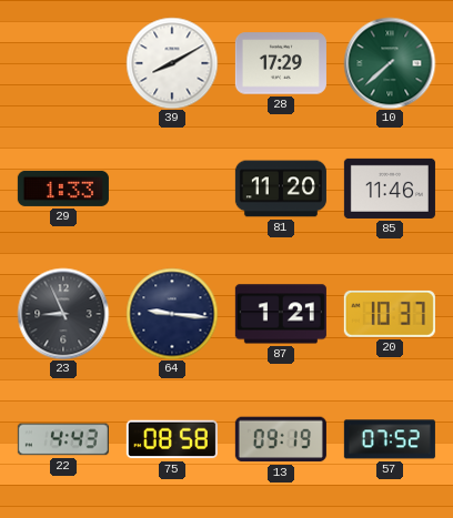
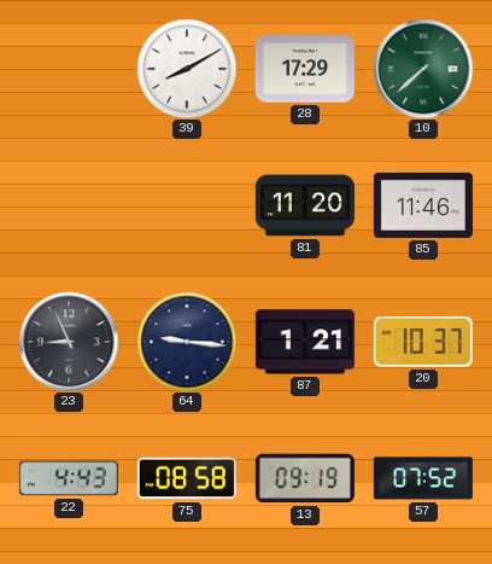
29: 1:33 -> none (63, 189)
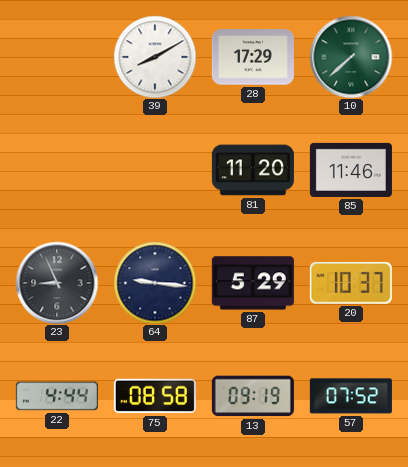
87: 1:21 -> 5:29 (253, 283)
22: 4:43 -> 4:44 (57, 396)
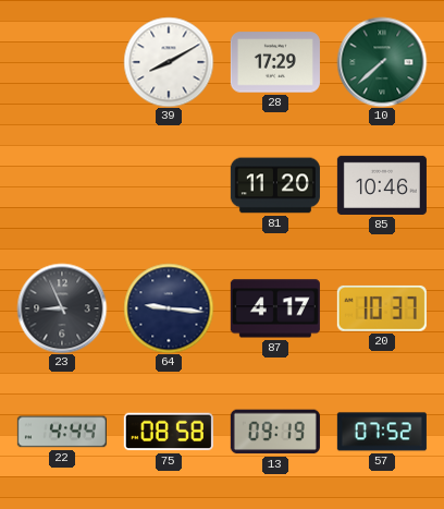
85: 11:46 -> 10:46 (382, 185)
87: 5:29 -> 4:17 (275, 308)
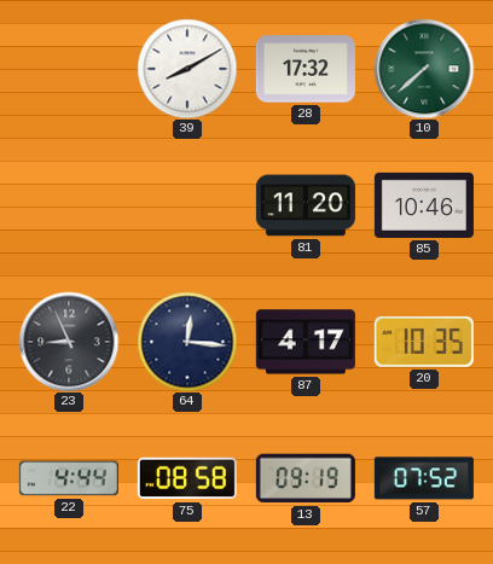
28: 17:29 -> 17:32 (306, 69)
64: 9:16 -> 12:16 (187, 342)
20: 10:37 -> 10:35 (424, 342)
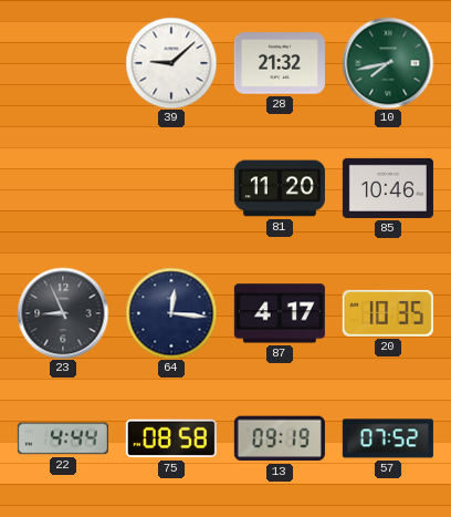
39: 8:10 -> 9:08 (171, 63)
28: 17:32 -> 21:32 (280, 63)
10: 7:38 -> 7:43 (388, 63)
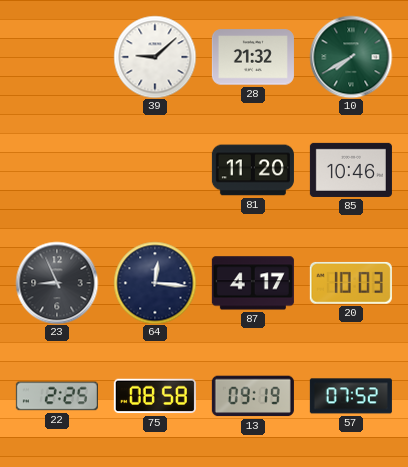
10: 7:43 -> 7:40 (351, 57)
20: 10:35 -> 10:03 (351, 283)
22: 4:44 -> 2:25 (57, 396)
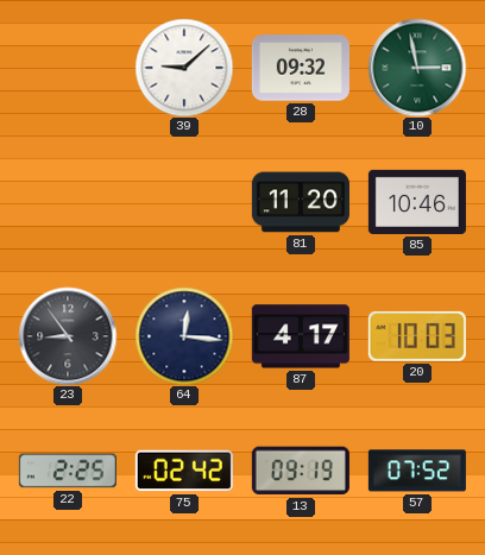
28: 21:32 -> 09:32 (301, 68)
10: 7:40 -> 2:58 (417, 68)
23: 8:56 -> 8:54 (68, 336)
75: 08:58 -> 02:42 (184, 471)
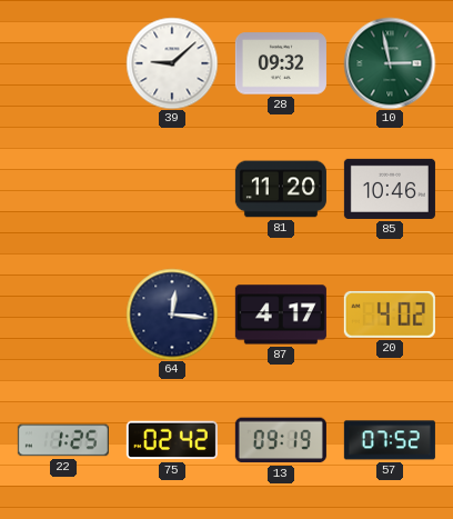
23: 8:54 -> none (68, 336)
20: 10:03 -> 4:02 (390, 315)
22: 2:25 -> 1:25 (63, 440)
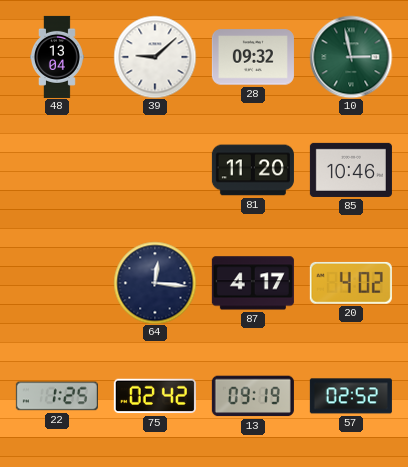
48: none -> 13:04 (58, 57)
57: 07:52 -> 02:52 (351, 396)
